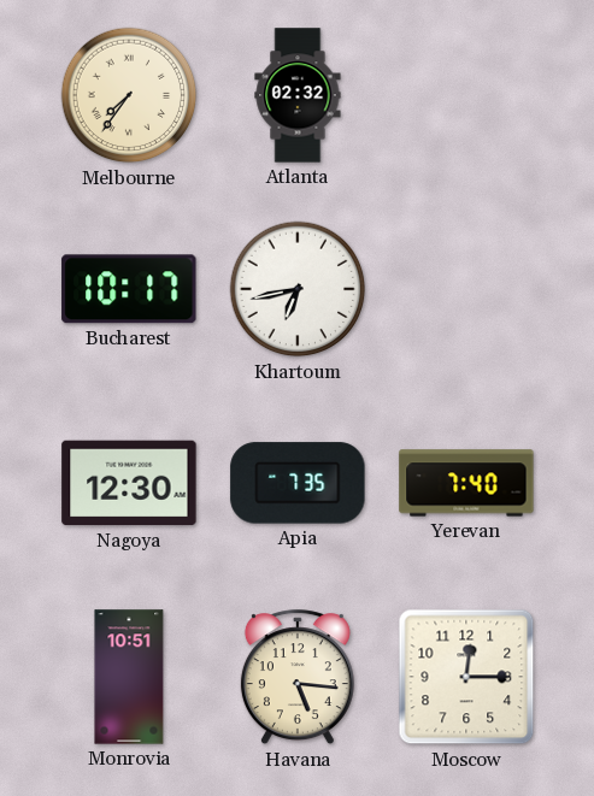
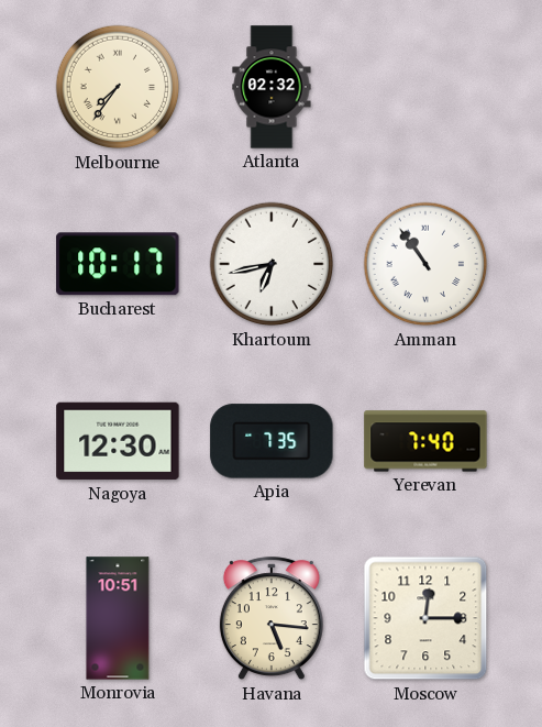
Amman: none -> 10:54 (425, 264)
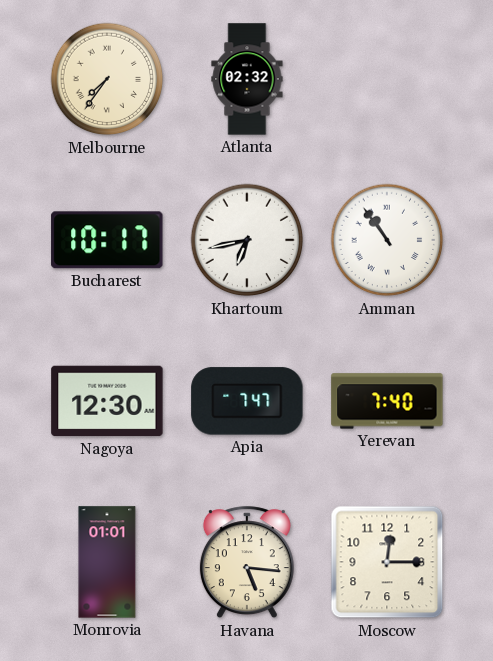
Apia: 7:35 -> 7:47 (247, 401)
Monrovia: 10:51 -> 01:01 (107, 562)
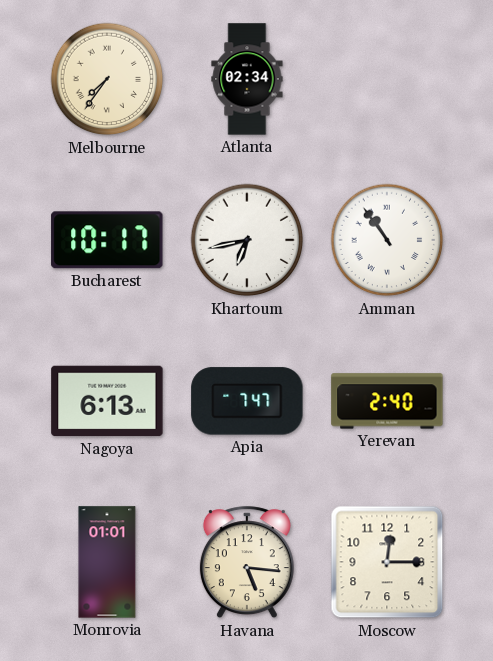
Atlanta: 02:32 -> 02:34 (247, 79)
Nagoya: 12:30 -> 6:13 (107, 401)
Yerevan: 7:40 -> 2:40 (387, 401)
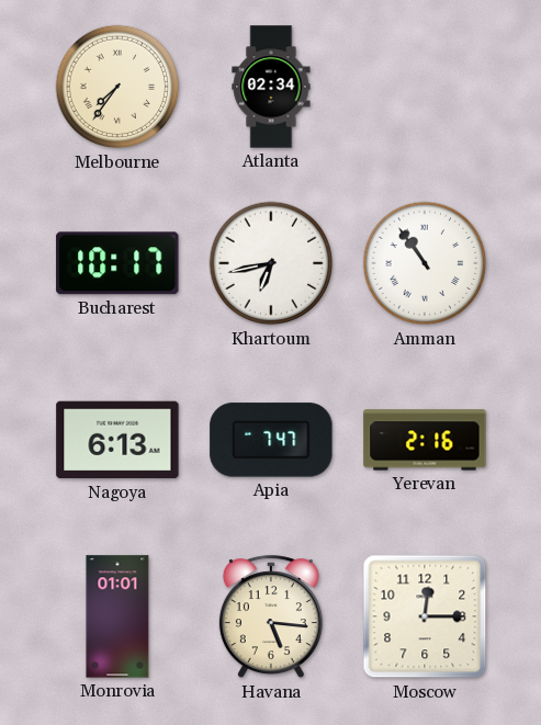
Yerevan: 2:40 -> 2:16 (425, 440)
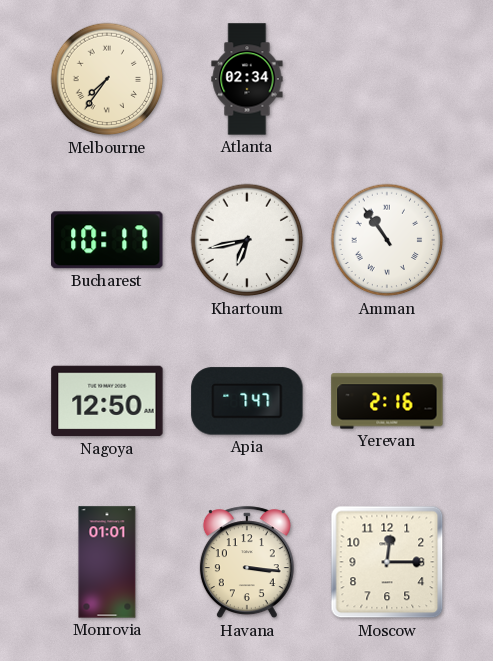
Nagoya: 6:13 -> 12:50 (107, 401)
Havana: 5:16 -> 3:16 (247, 563)
